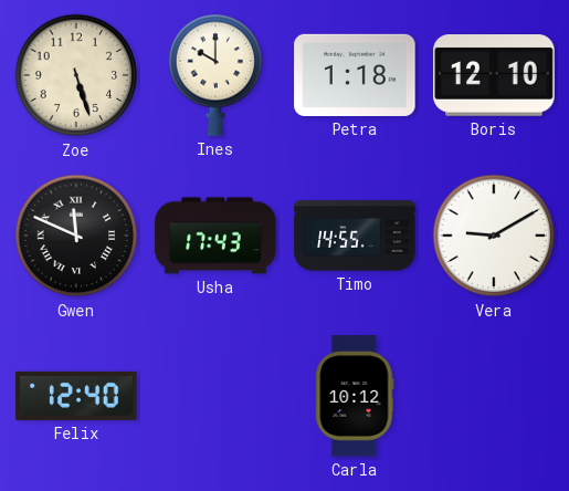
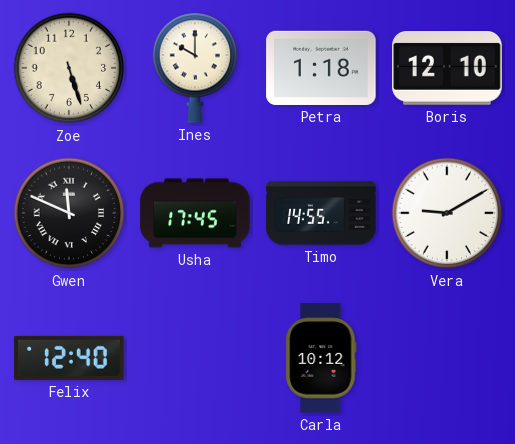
Usha: 17:43 -> 17:45 (195, 213)
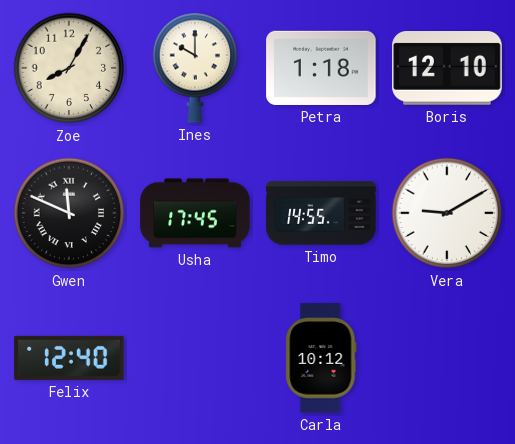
Zoe: 5:27 -> 8:05 (69, 68)
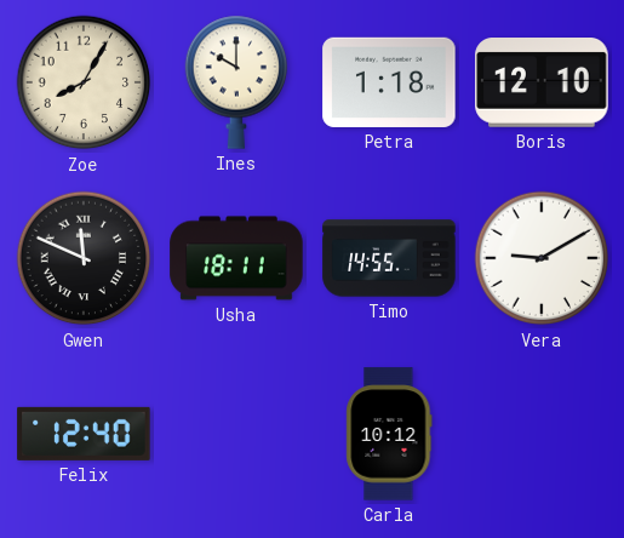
Usha: 17:45 -> 18:11 (236, 258)
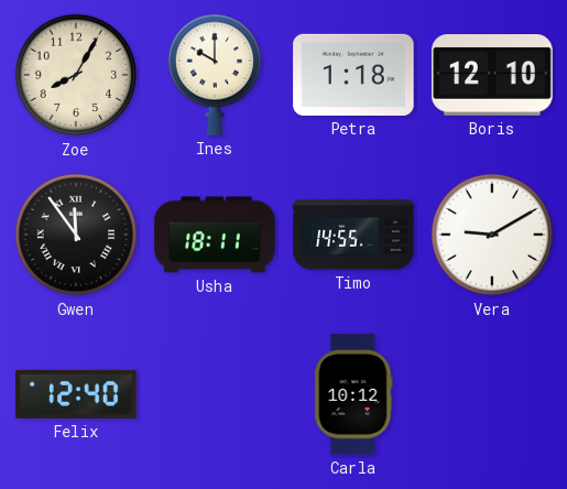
Gwen: 11:49 -> 11:54 (76, 235)
